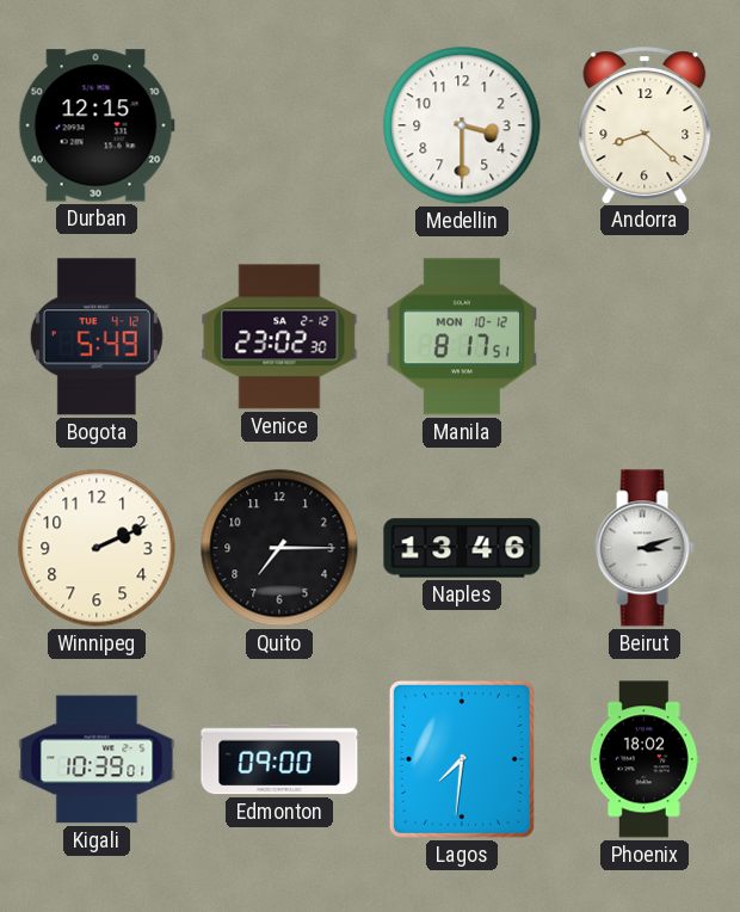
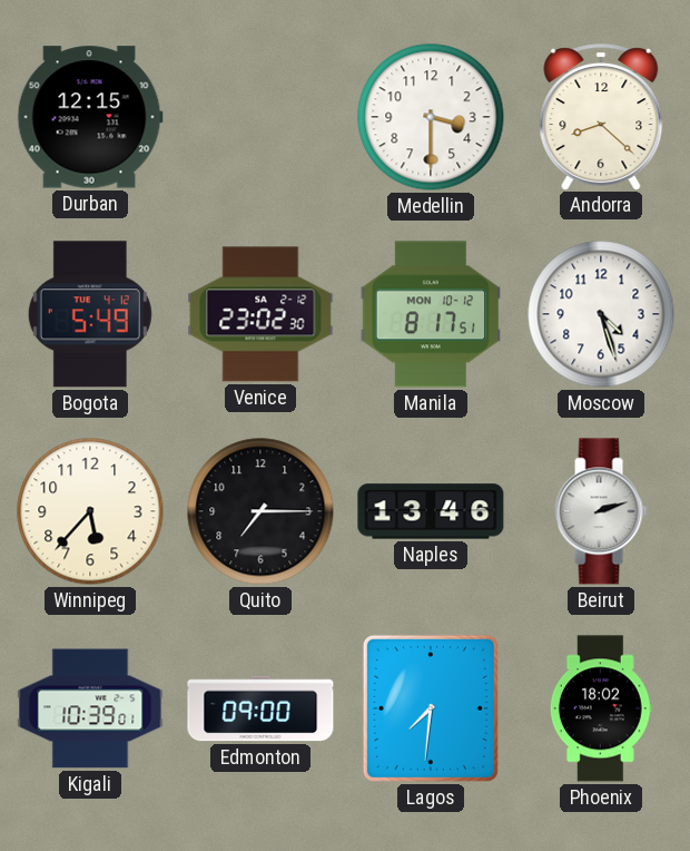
Moscow: none -> 4:27 (601, 314)
Winnipeg: 2:11 -> 5:37 (90, 511)
Beirut: 3:12 -> 2:12 (601, 511)
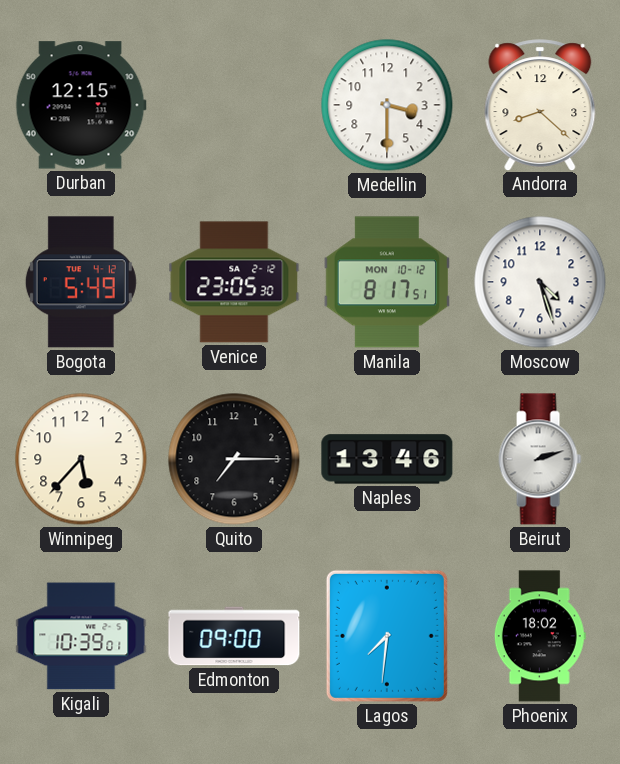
Venice: 23:02 -> 23:05 (234, 282)
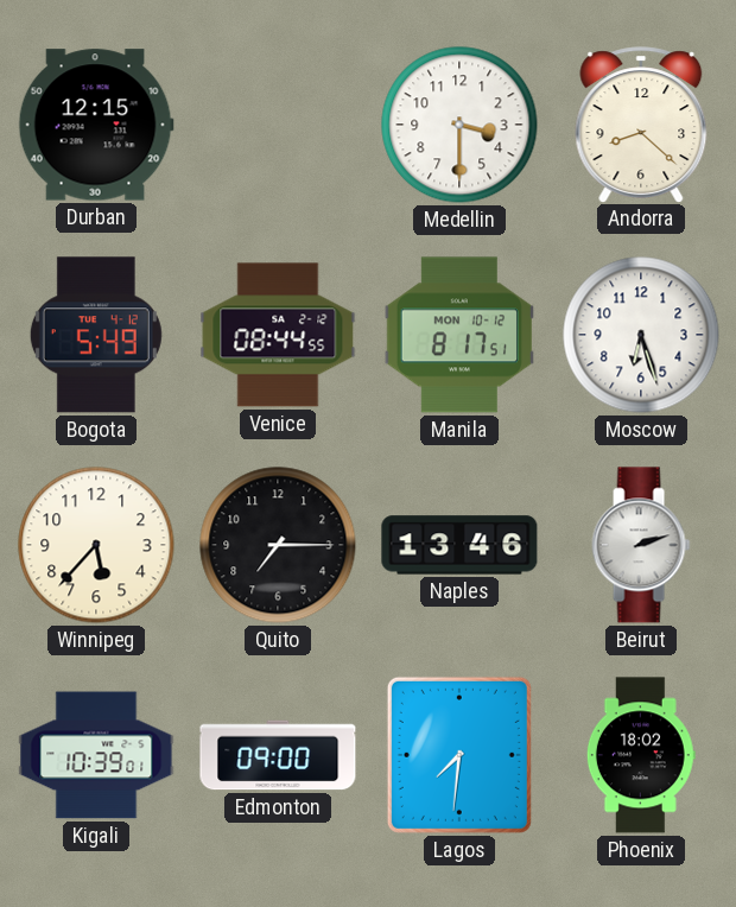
Venice: 23:05 -> 08:44 (278, 335)
Moscow: 4:27 -> 6:27 (641, 335)
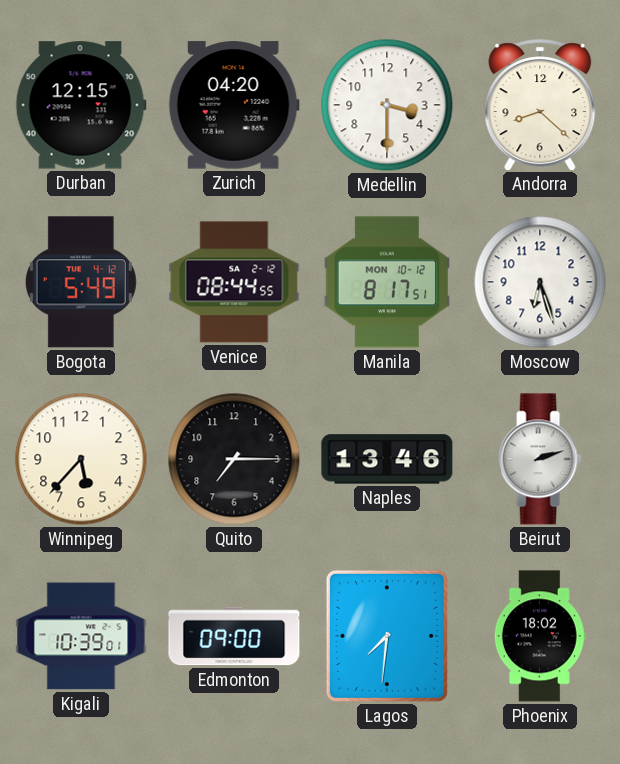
Zurich: none -> 04:20 (234, 105)
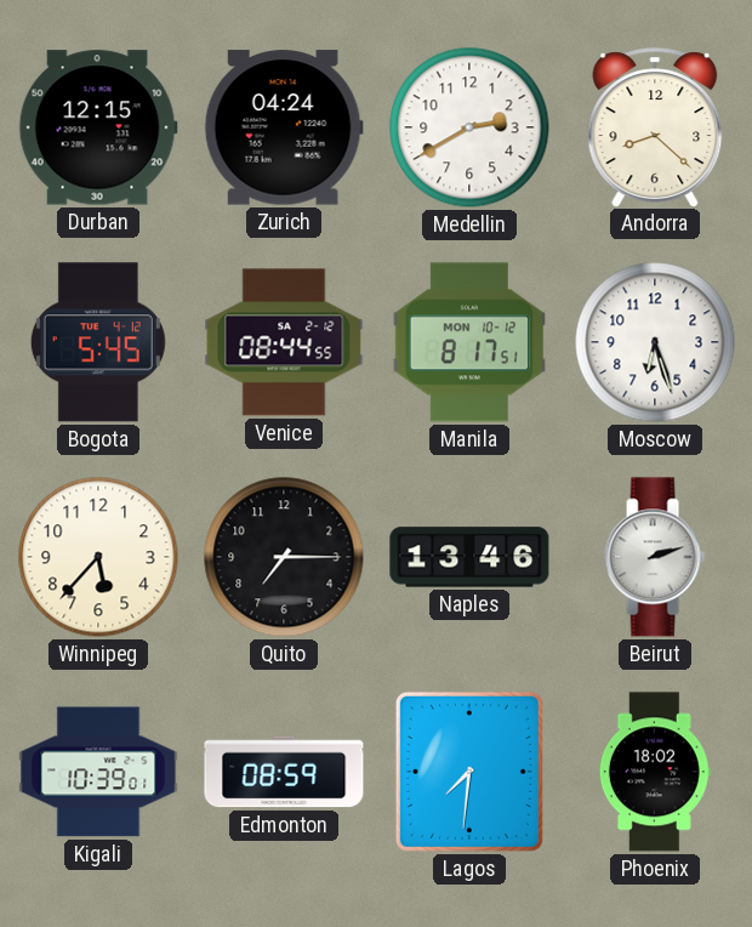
Zurich: 04:20 -> 04:24 (284, 127)
Medellin: 3:30 -> 2:40 (469, 127)
Bogota: 5:49 -> 5:45 (98, 342)
Edmonton: 09:00 -> 08:59 (284, 772)
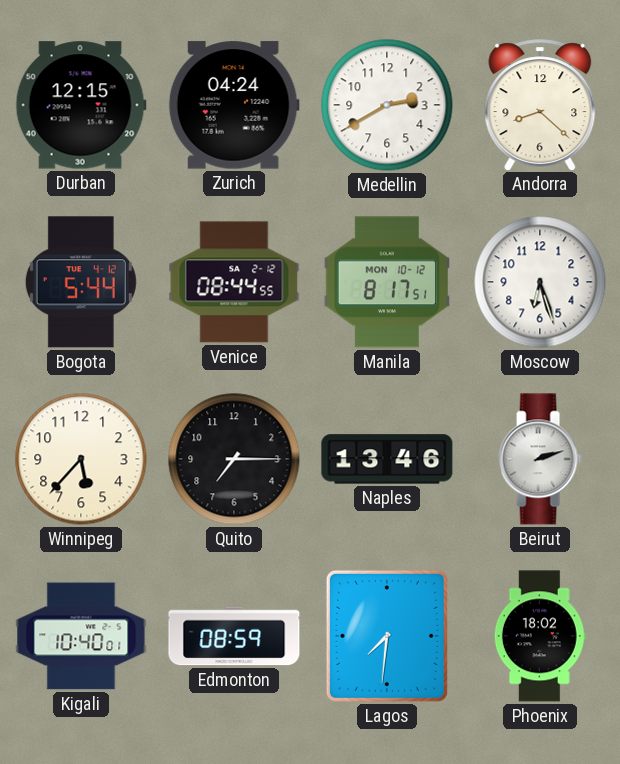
Bogota: 5:45 -> 5:44 (81, 282)
Kigali: 10:39 -> 10:40 (81, 636)
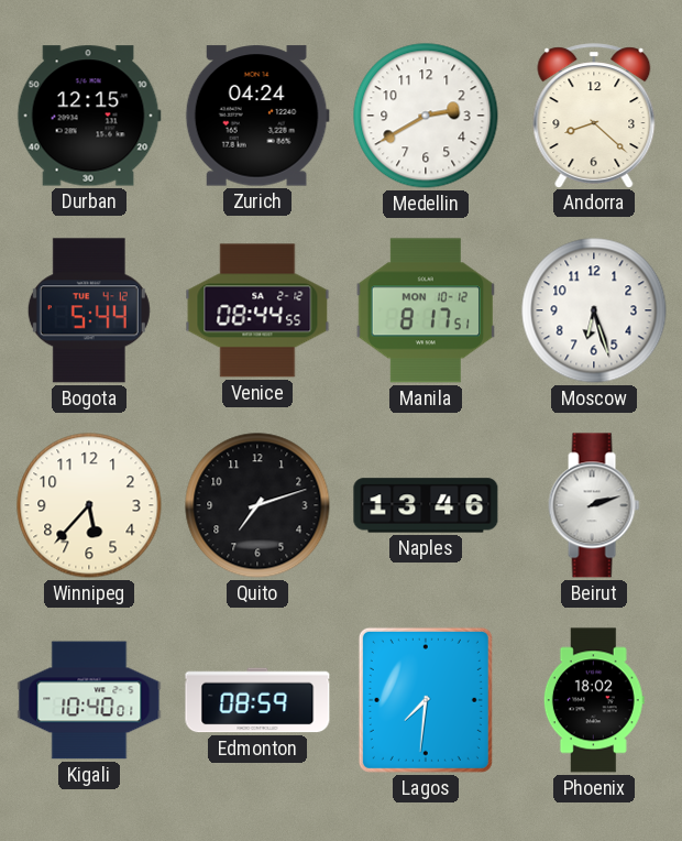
Quito: 7:15 -> 7:12 (257, 505)
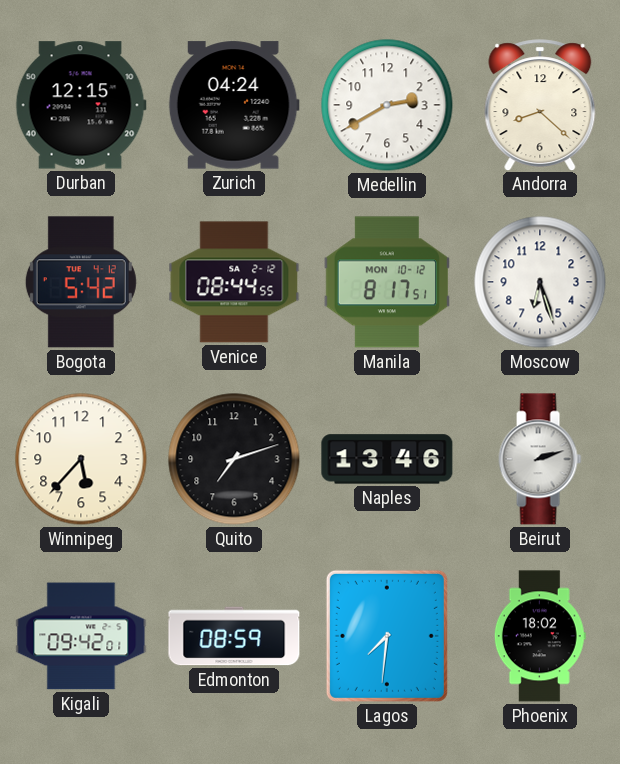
Bogota: 5:44 -> 5:42 (81, 282)
Kigali: 10:40 -> 09:42 (81, 636)
